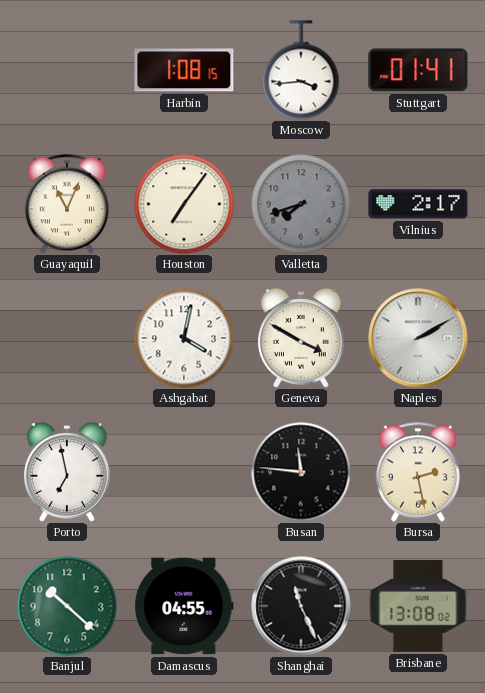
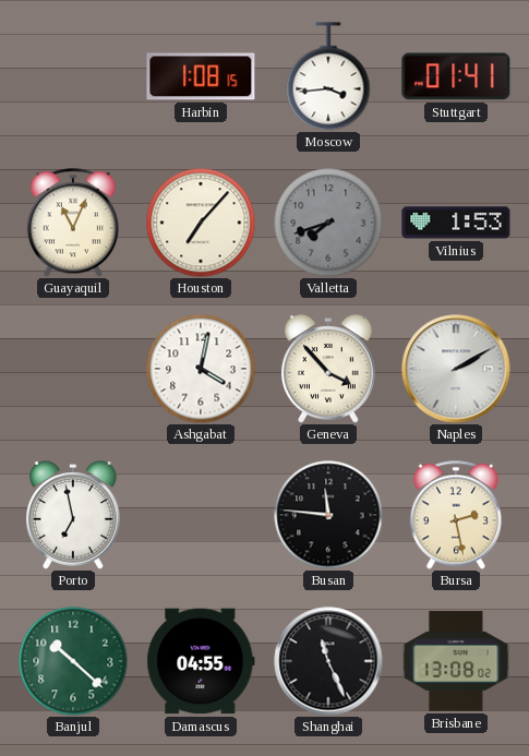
Houston: 7:06 -> 7:07 (201, 223)
Vilnius: 2:17 -> 1:53 (456, 223)
Geneva: 3:50 -> 3:53 (328, 369)
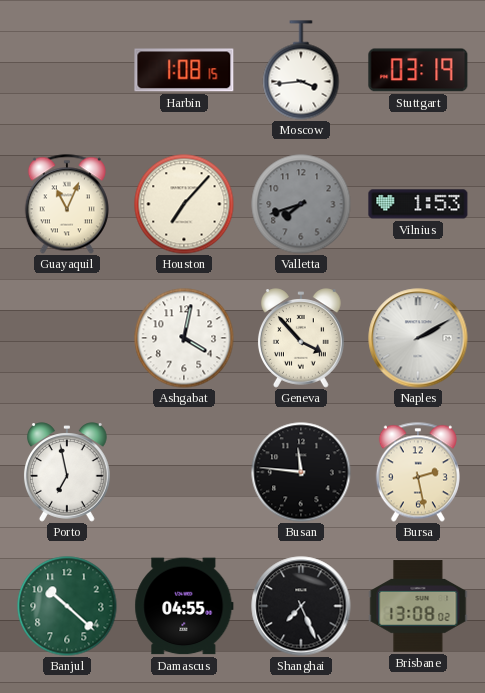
Stuttgart: 01:41 -> 03:19 (418, 70)
Shanghai: 11:26 -> 7:26 (301, 606)
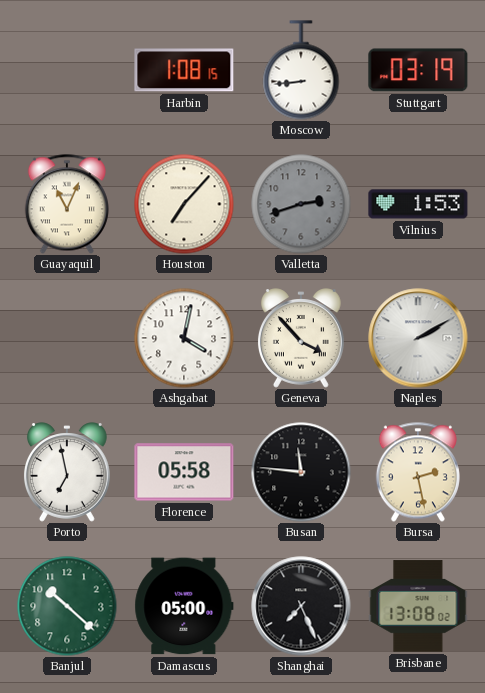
Moscow: 3:44 -> 8:44 (301, 70)
Valletta: 7:42 -> 2:42 (301, 204)
Florence: none -> 05:58 (184, 472)
Damascus: 04:55 -> 05:00 (184, 606)
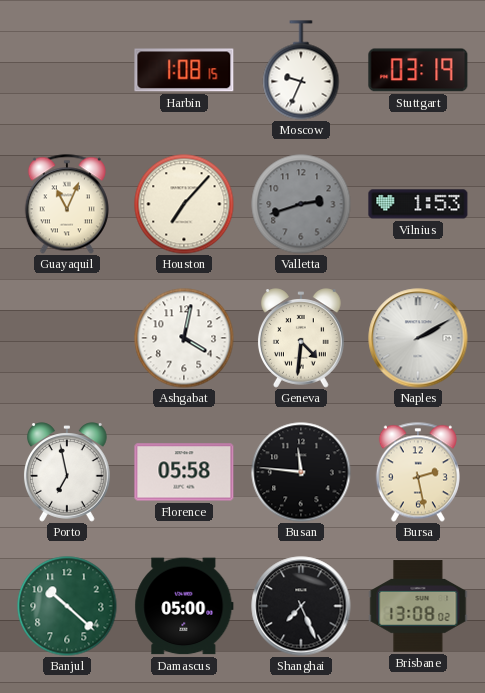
Moscow: 8:44 -> 9:34 (301, 70)
Geneva: 3:53 -> 4:31 (301, 338)
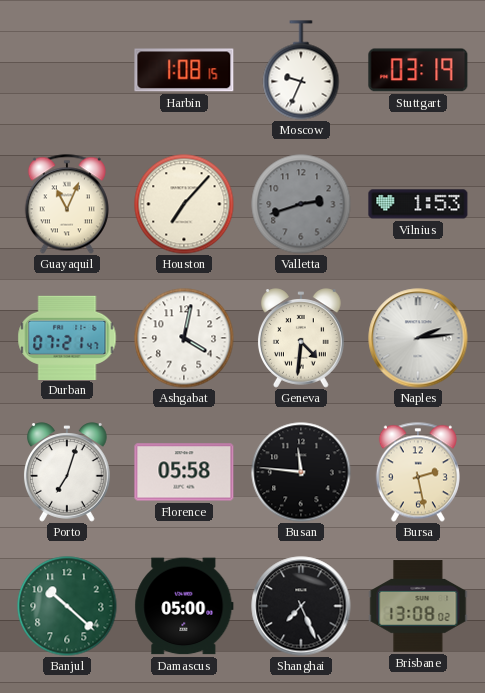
Durban: none -> 07:21 (67, 337)
Naples: 2:10 -> 2:14 (418, 338)
Porto: 6:58 -> 7:03 (67, 472)
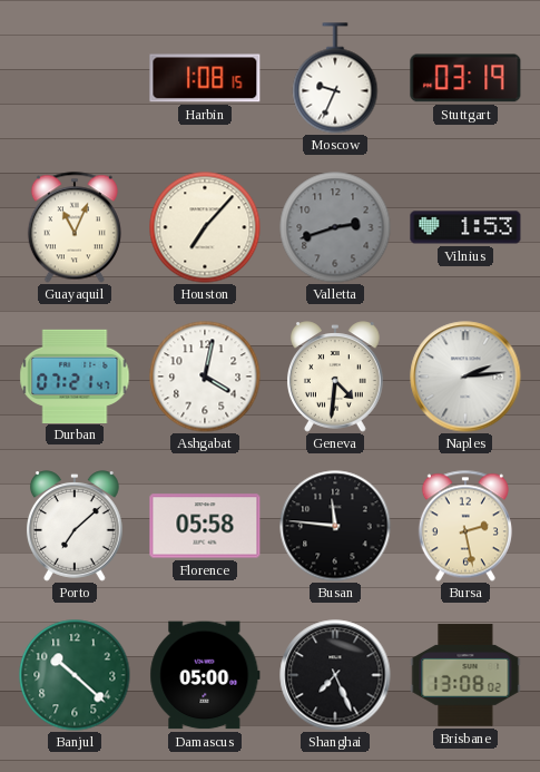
Porto: 7:03 -> 7:08 (75, 526)
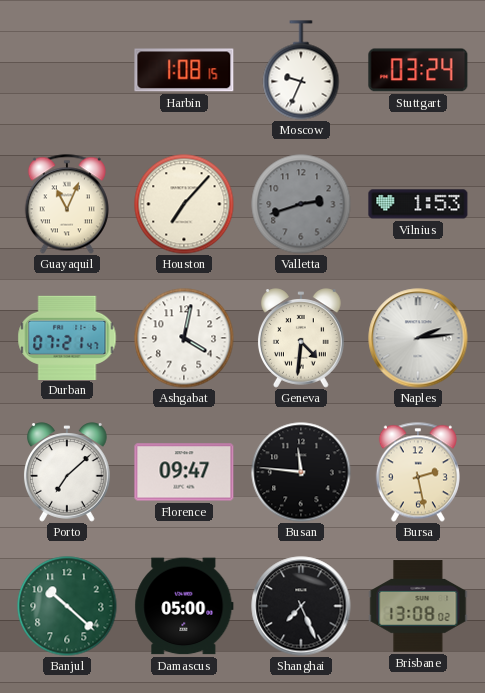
Stuttgart: 03:19 -> 03:24 (418, 70)
Florence: 05:58 -> 09:47 (184, 472)
